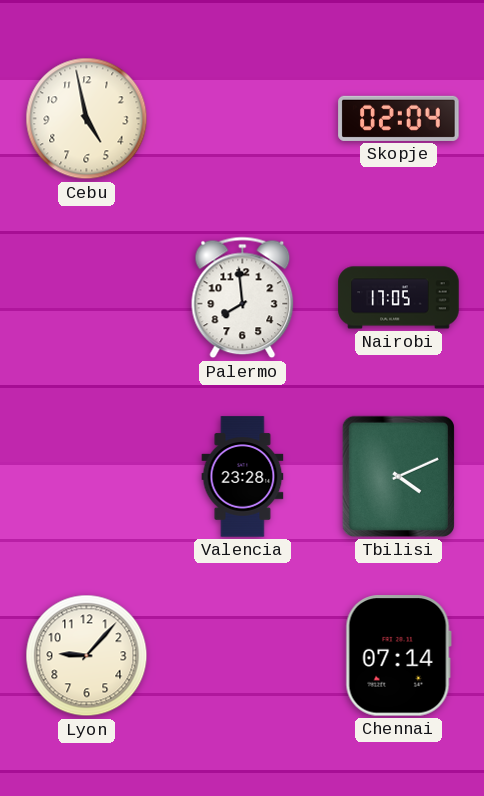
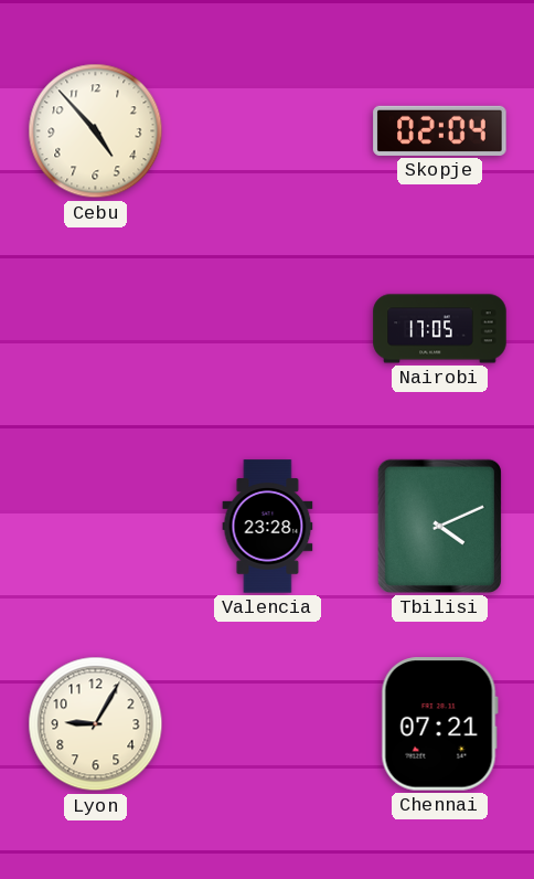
Cebu: 4:58 -> 4:53 (96, 131)
Palermo: 7:59 -> none (243, 298)
Lyon: 9:07 -> 9:05 (96, 724)
Chennai: 07:14 -> 07:21 (439, 724)
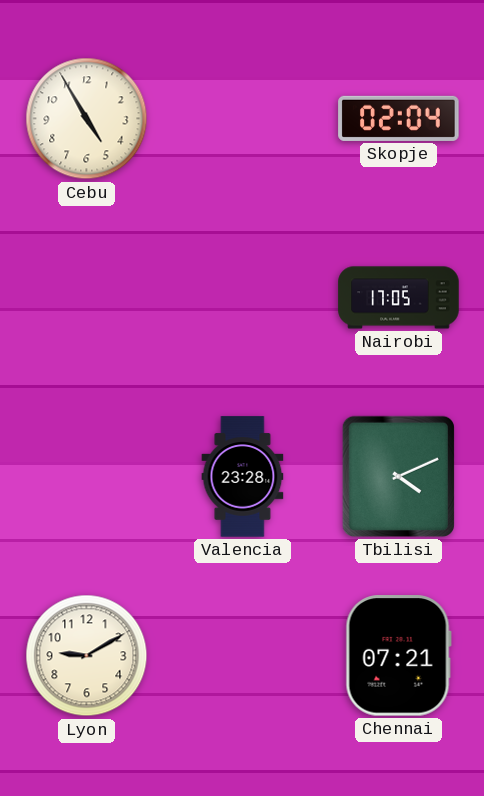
Cebu: 4:53 -> 4:55 (87, 119)
Lyon: 9:05 -> 9:10 (87, 656)
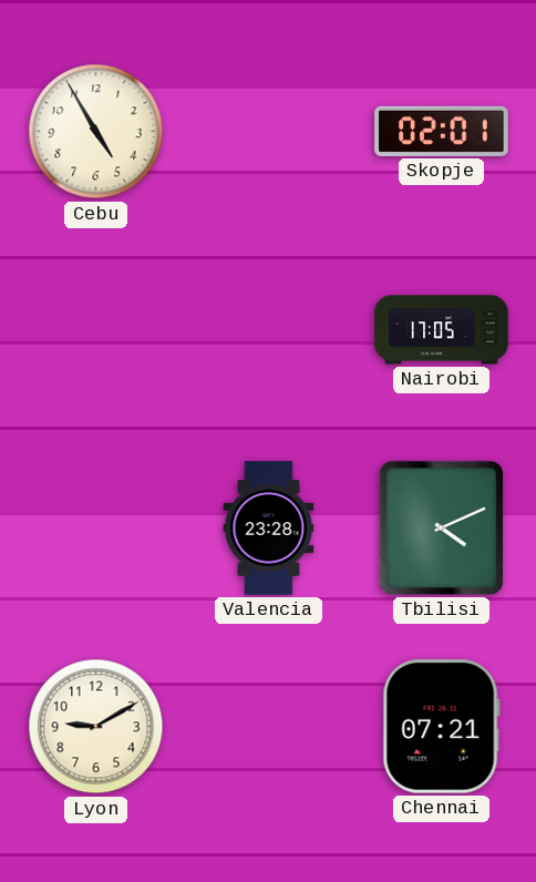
Skopje: 02:04 -> 02:01 (442, 131)
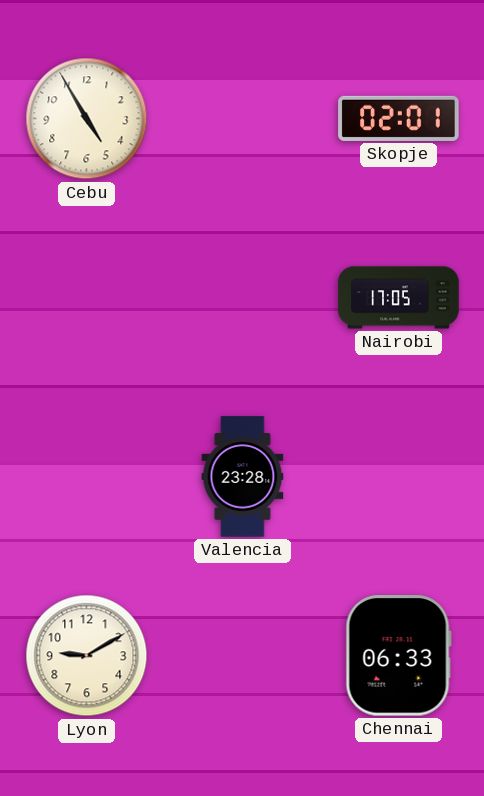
Tbilisi: 4:11 -> none (441, 527)
Chennai: 07:21 -> 06:33 (398, 656)
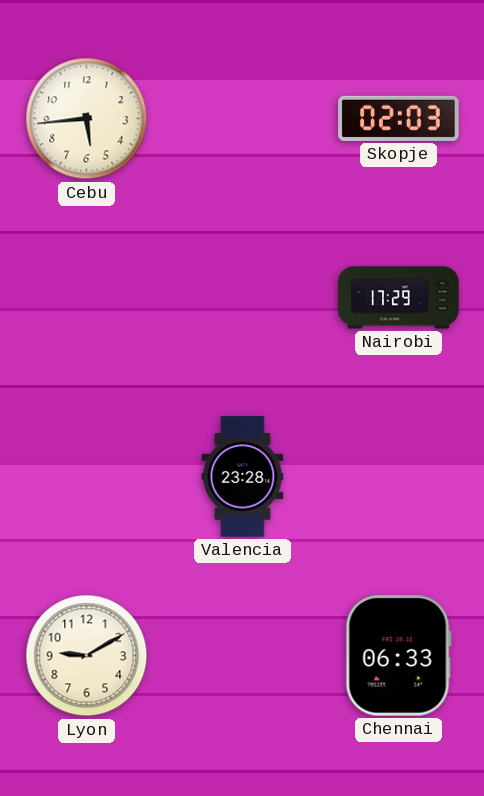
Cebu: 4:55 -> 5:44 (87, 119)
Skopje: 02:01 -> 02:03 (399, 118)
Nairobi: 17:05 -> 17:29 (399, 298)
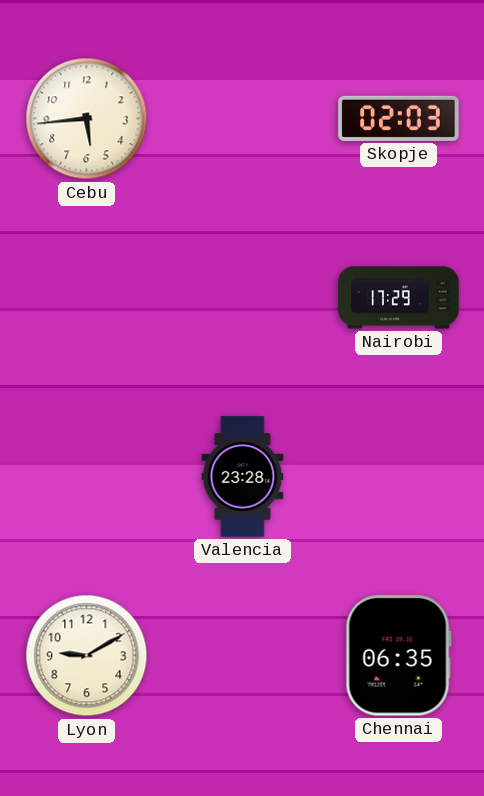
Chennai: 06:33 -> 06:35 (398, 656)
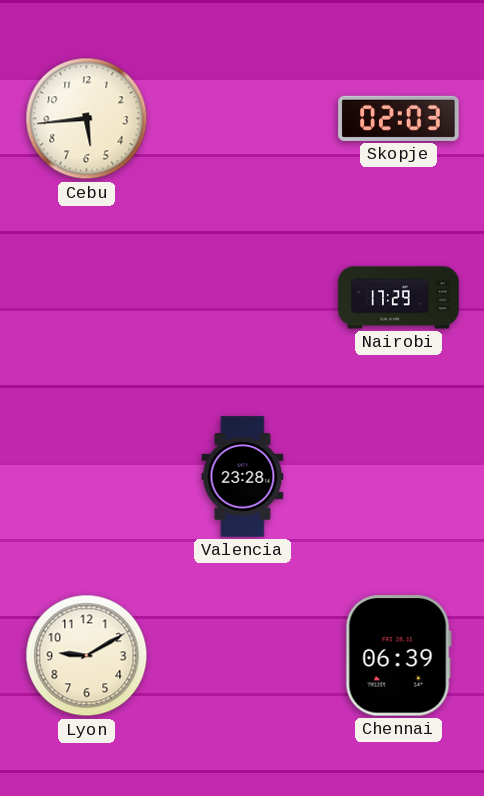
Chennai: 06:35 -> 06:39 (398, 656)
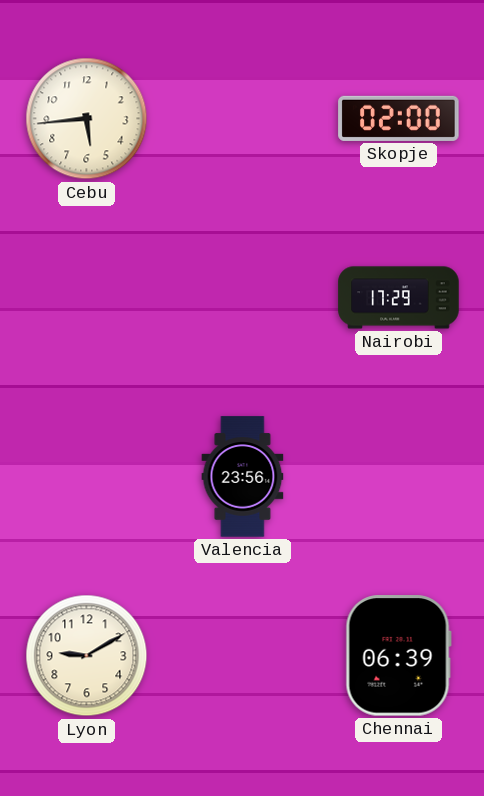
Skopje: 02:03 -> 02:00 (399, 118)
Valencia: 23:28 -> 23:56 (243, 477)
